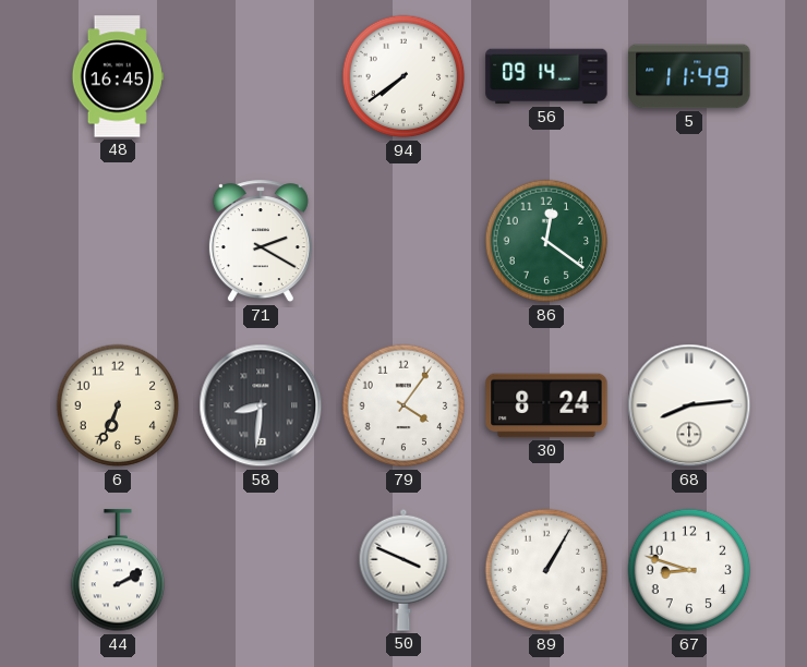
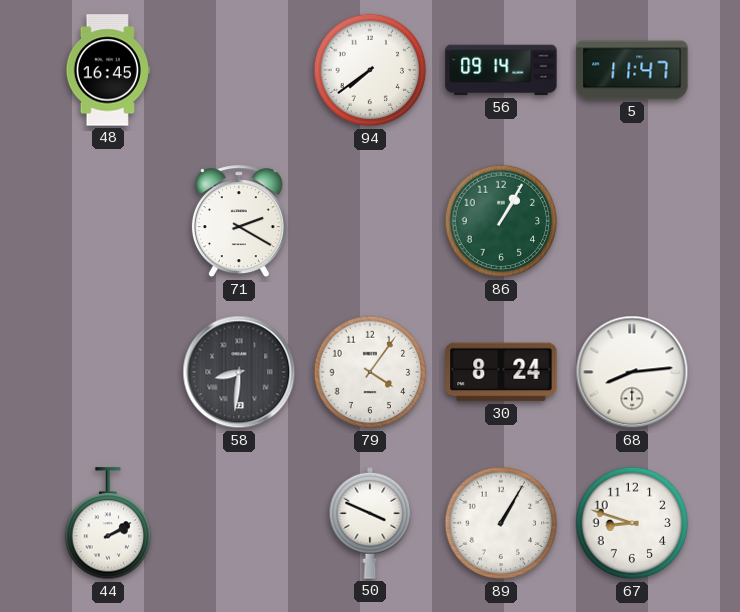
5: 11:49 -> 11:47 (632, 70)
86: 12:21 -> 1:05 (501, 221)
6: 6:34 -> none (118, 405)
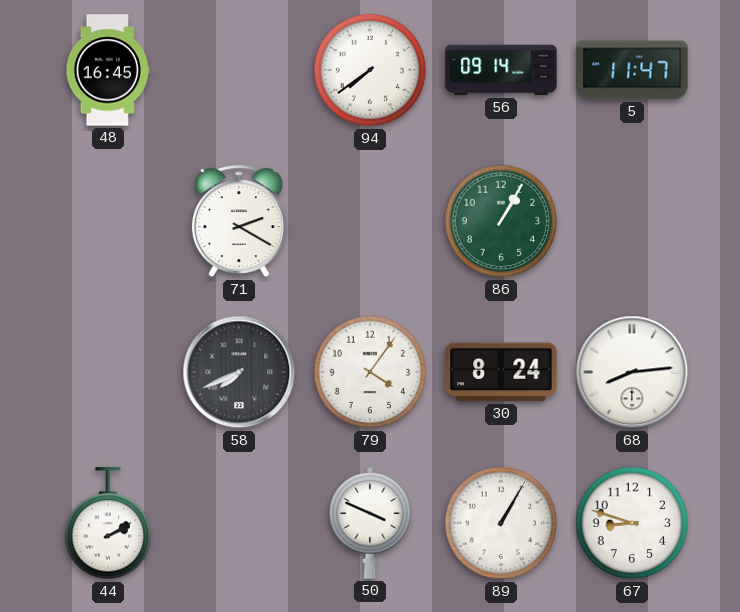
58: 8:31 -> 7:41 (239, 372)
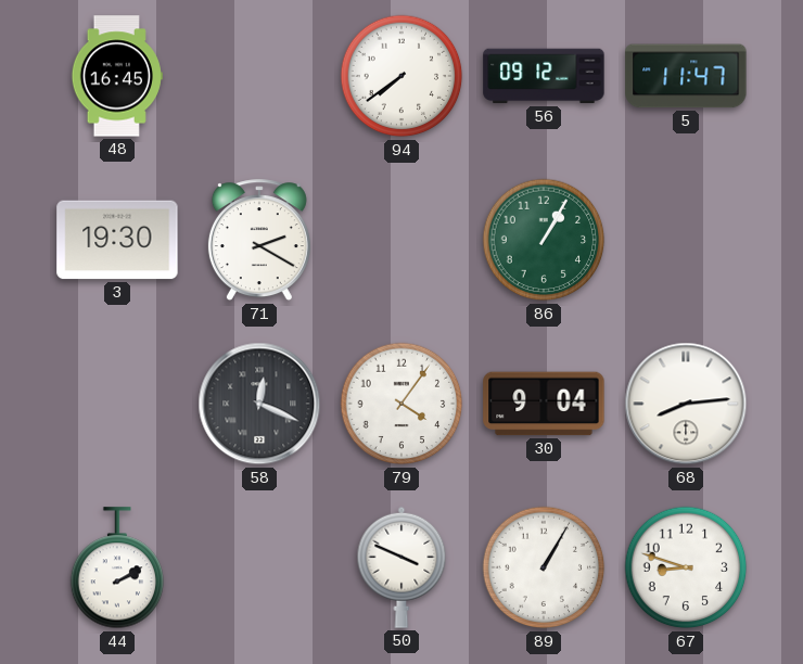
56: 09:14 -> 09:12 (544, 76)
3: none -> 19:30 (117, 240)
58: 7:41 -> 12:19 (259, 404)
30: 8:24 -> 9:04 (544, 404)
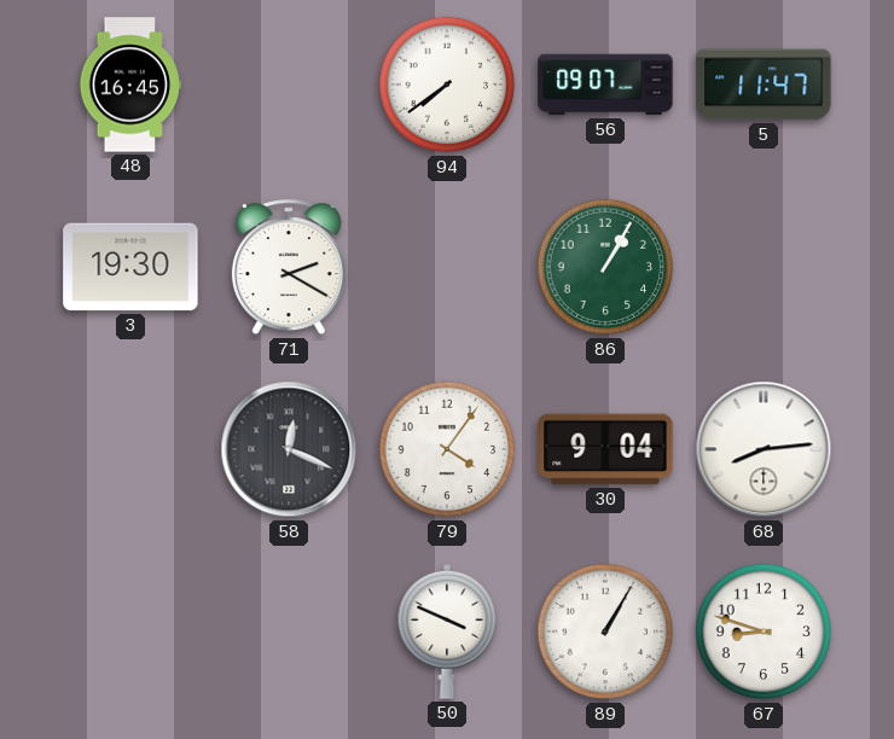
56: 09:12 -> 09:07 (605, 85)
44: 2:10 -> none (117, 569)
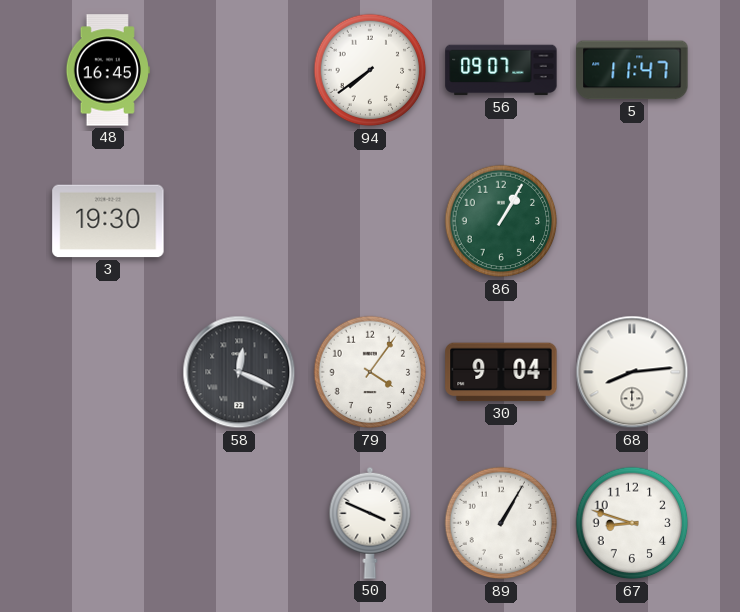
71: 2:20 -> none (289, 268)
